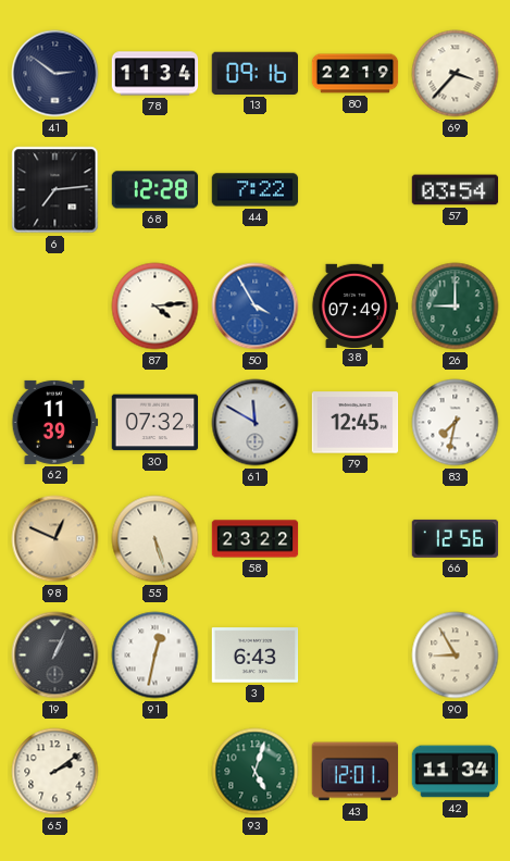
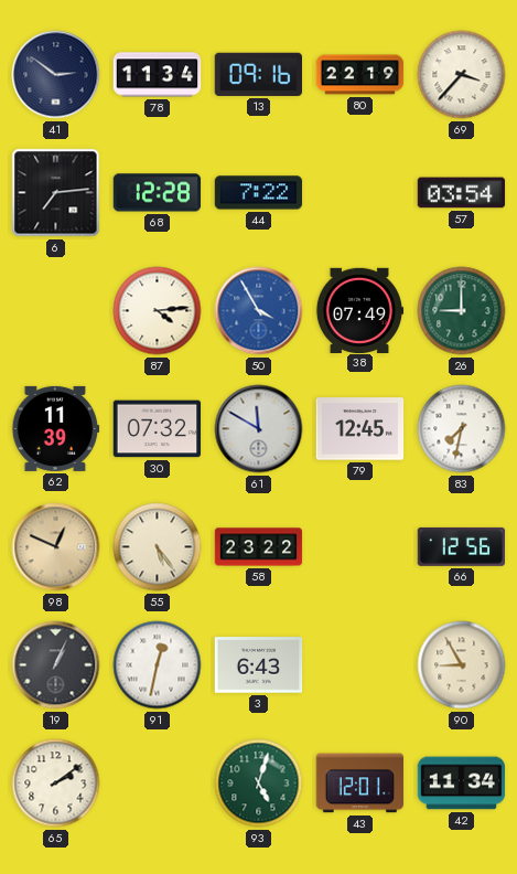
55: 5:27 -> 5:24 (158, 547)
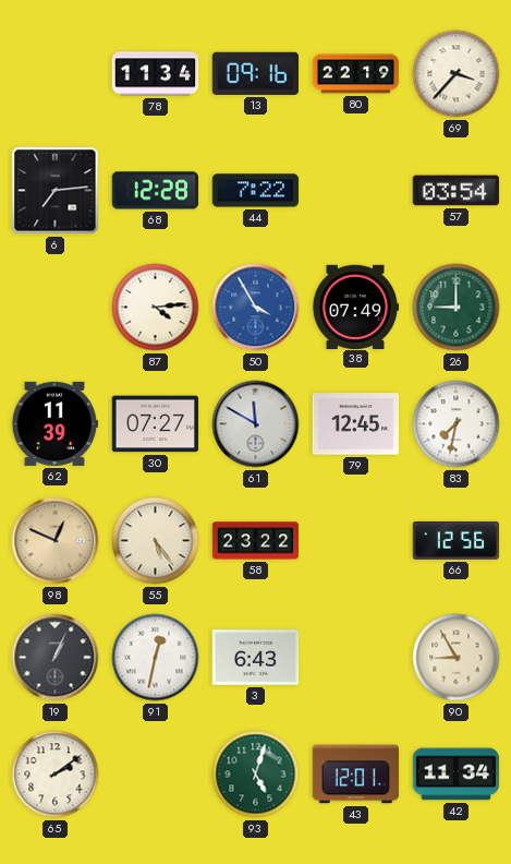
41: 2:51 -> none (56, 75)
30: 07:32 -> 07:27 (156, 424)
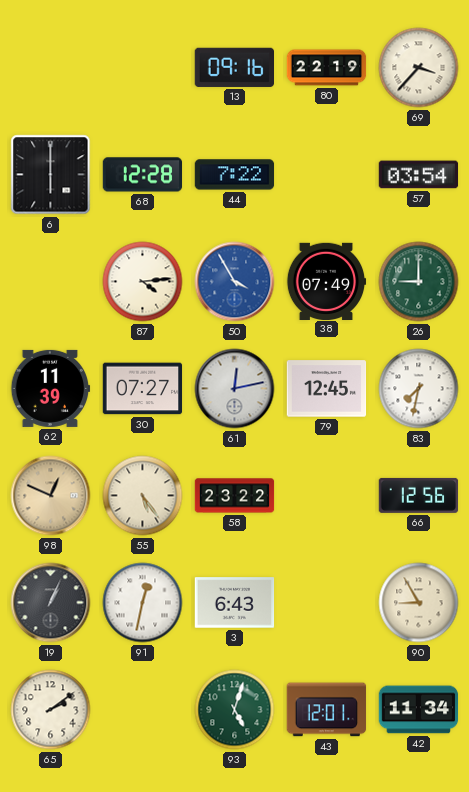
78: 11:34 -> none (156, 74)
6: 7:14 -> 6:00 (51, 175)
61: 11:50 -> 12:13 (235, 389)
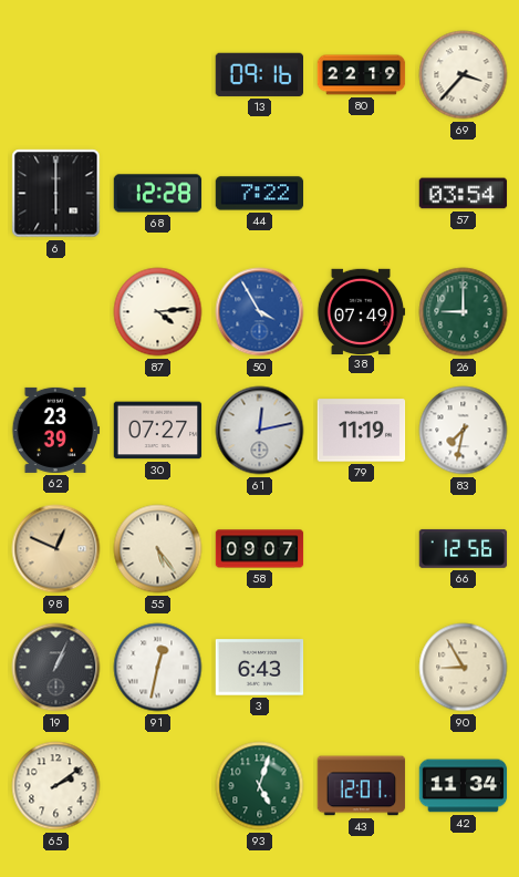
62: 11:39 -> 23:39 (56, 430)
79: 12:45 -> 11:19 (362, 431)
58: 23:22 -> 09:07 (260, 549)
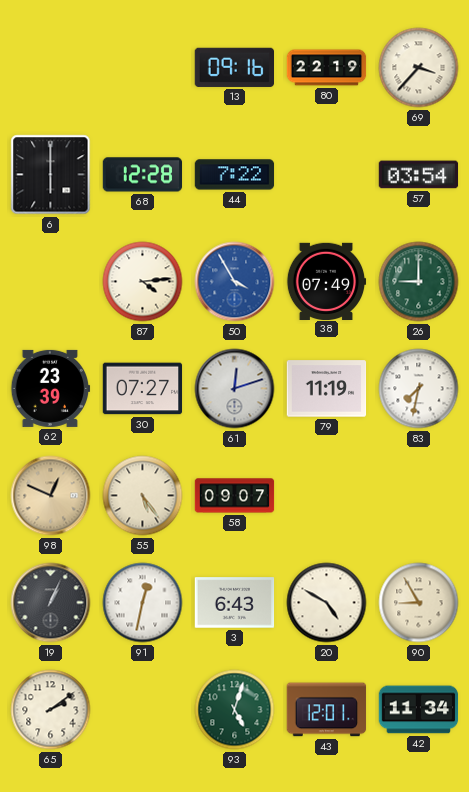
61: 12:13 -> 12:12 (235, 389)
66: 12:56 -> none (464, 548)
20: none -> 4:50 (327, 603)
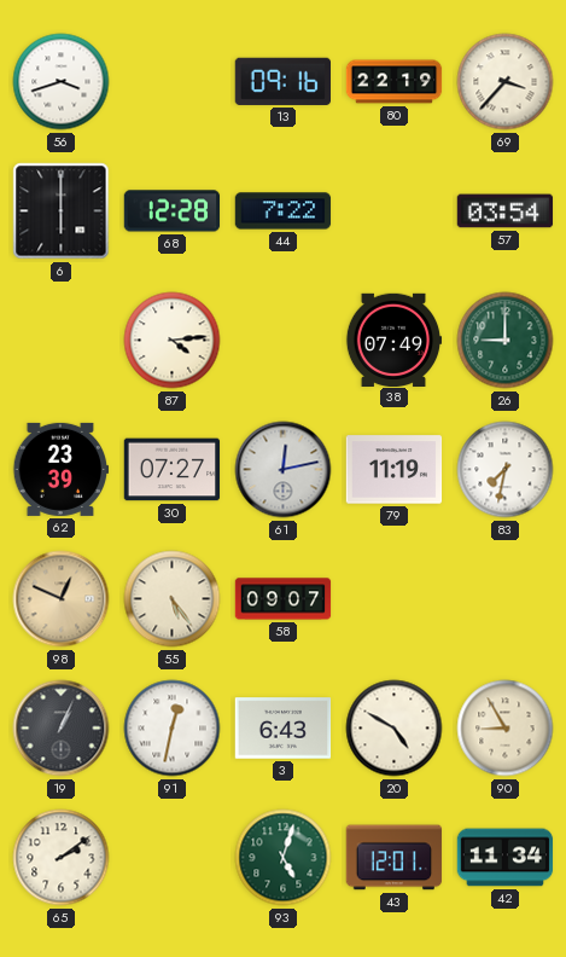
56: none -> 3:42 (62, 82)
50: 3:55 -> none (235, 282)
61: 12:12 -> 12:13 (284, 470)
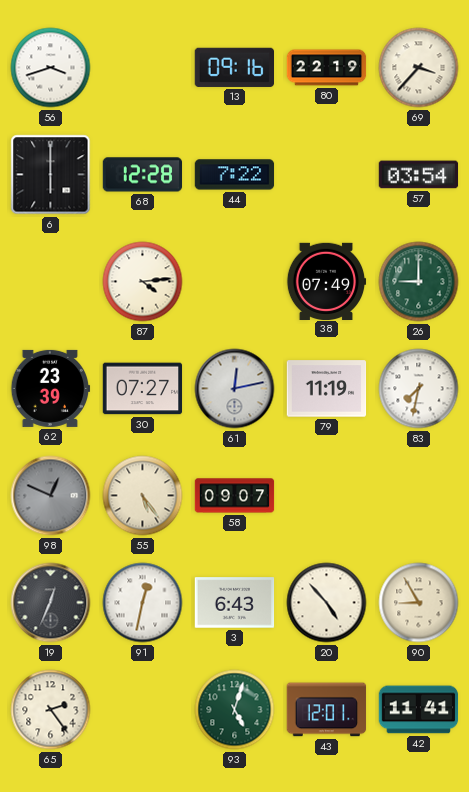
98 dial: champagne -> grey (51, 496)
19: 1:04 -> 12:34 (51, 603)
20: 4:50 -> 4:53 (327, 603)
65: 2:09 -> 2:24 (51, 710)
42: 11:34 -> 11:41 (419, 710)
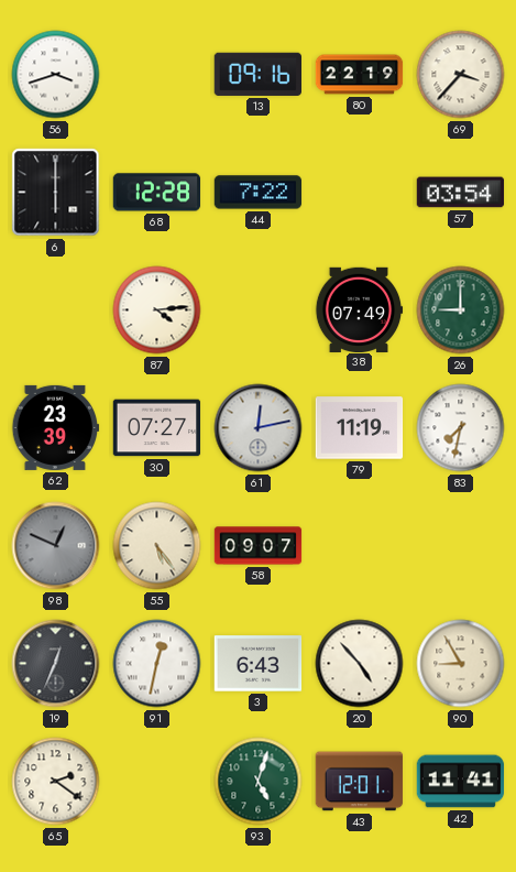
65: 2:24 -> 2:21 (56, 782)
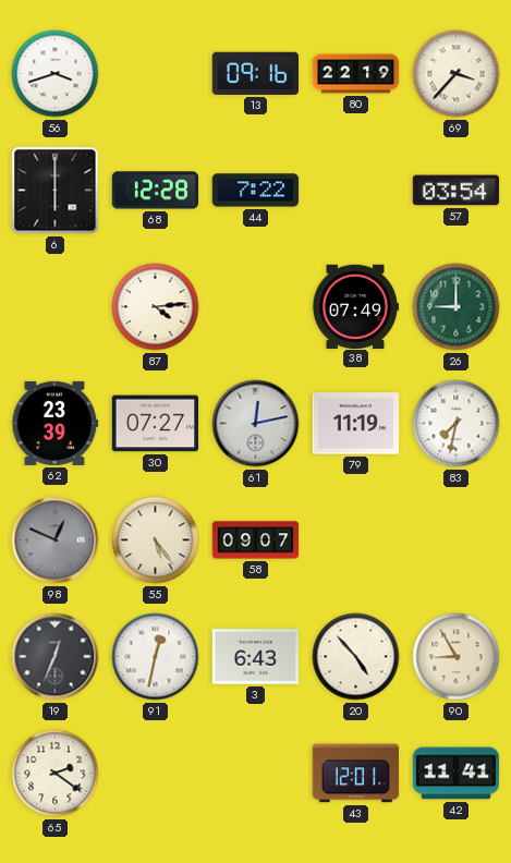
93: 5:03 -> none (259, 782)
